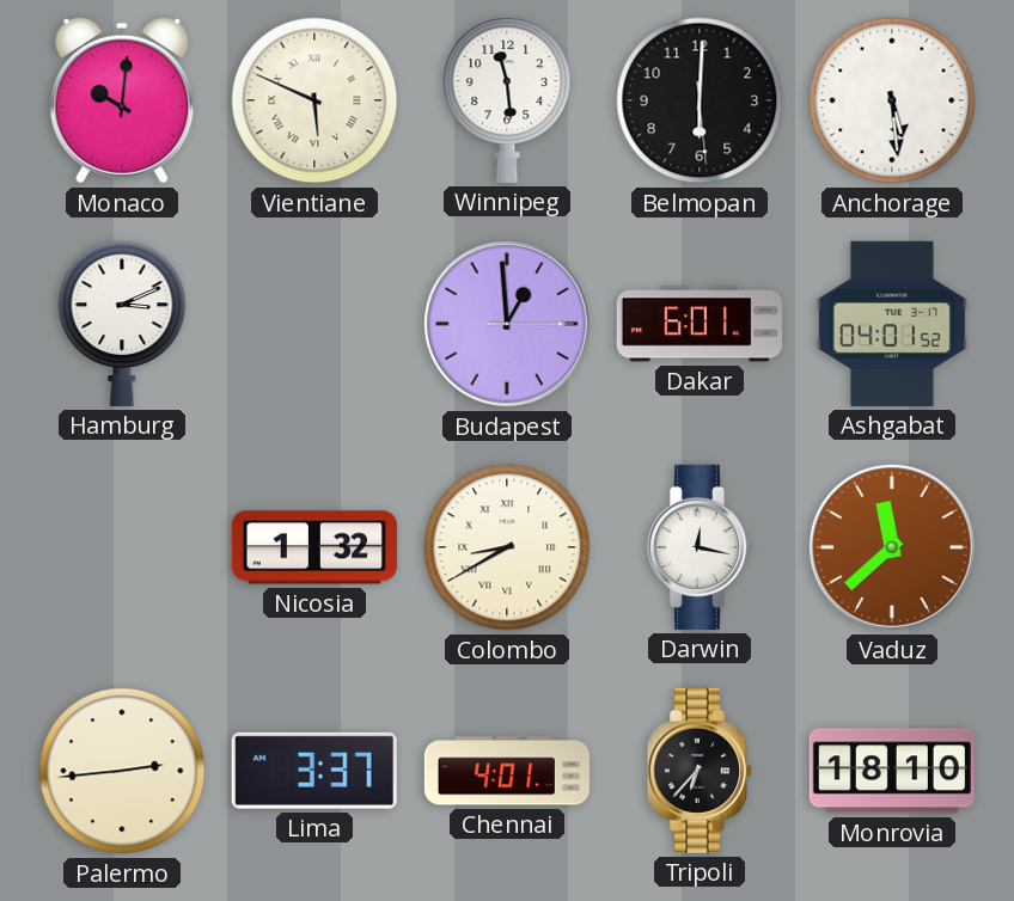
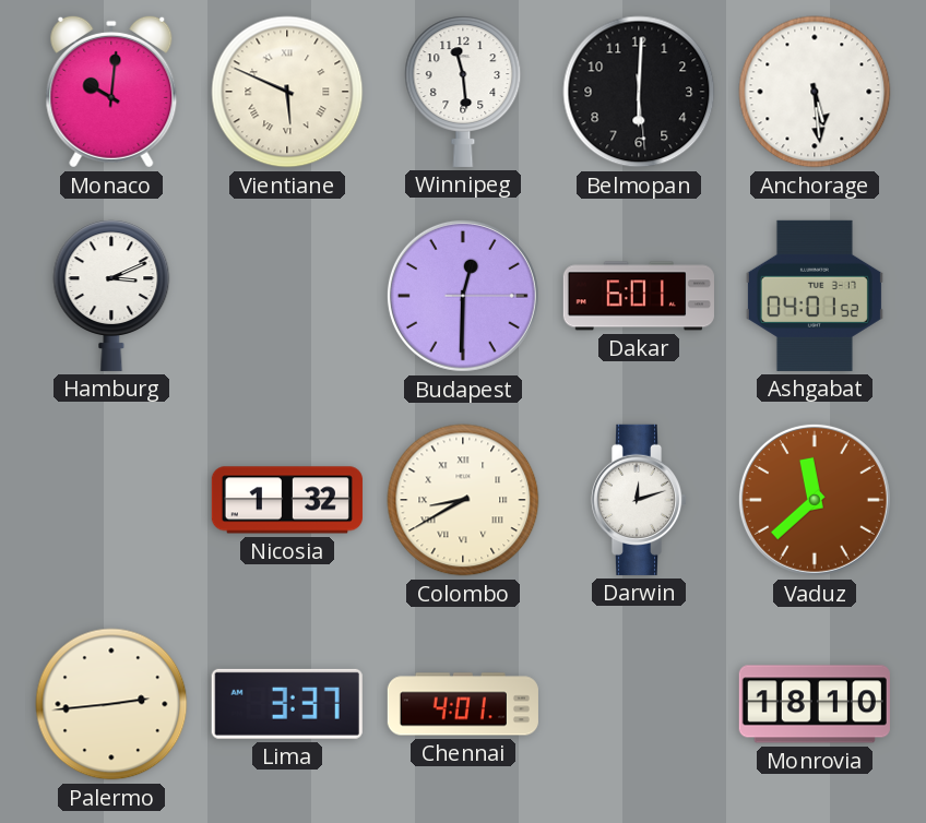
Budapest: 12:59 -> 12:30 (463, 296)
Darwin: 12:17 -> 12:12 (639, 500)
Tripoli: 6:37 -> none (700, 771)
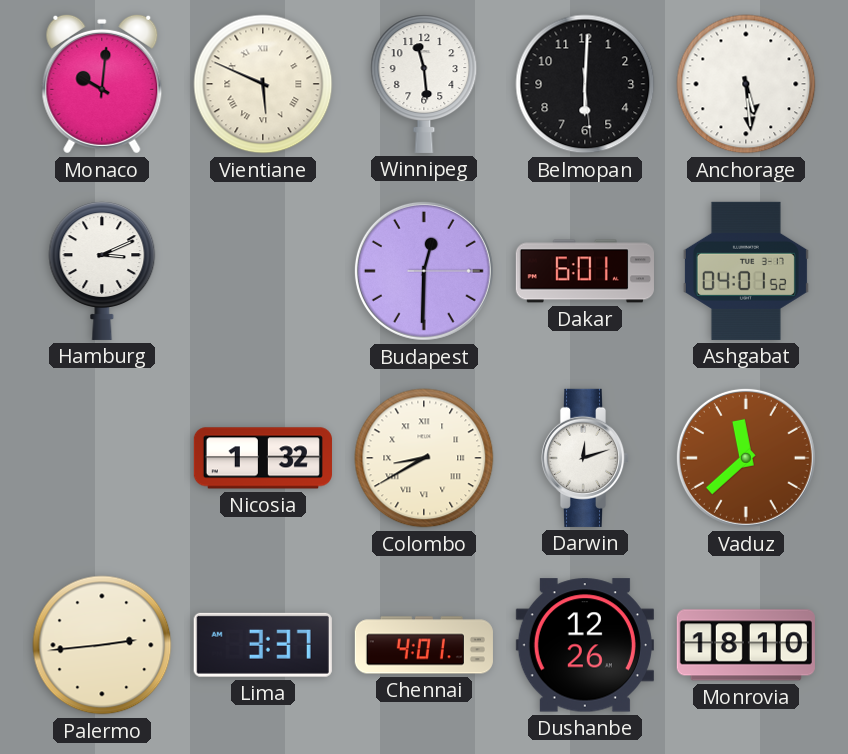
Dushanbe: none -> 12:26 (585, 645)
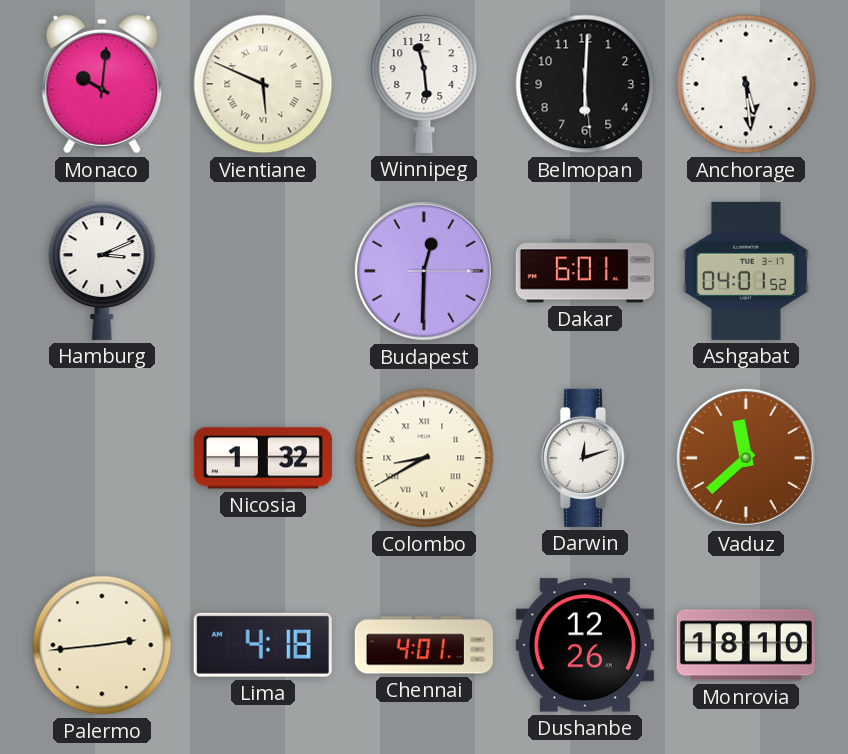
Lima: 3:37 -> 4:18 (263, 645)
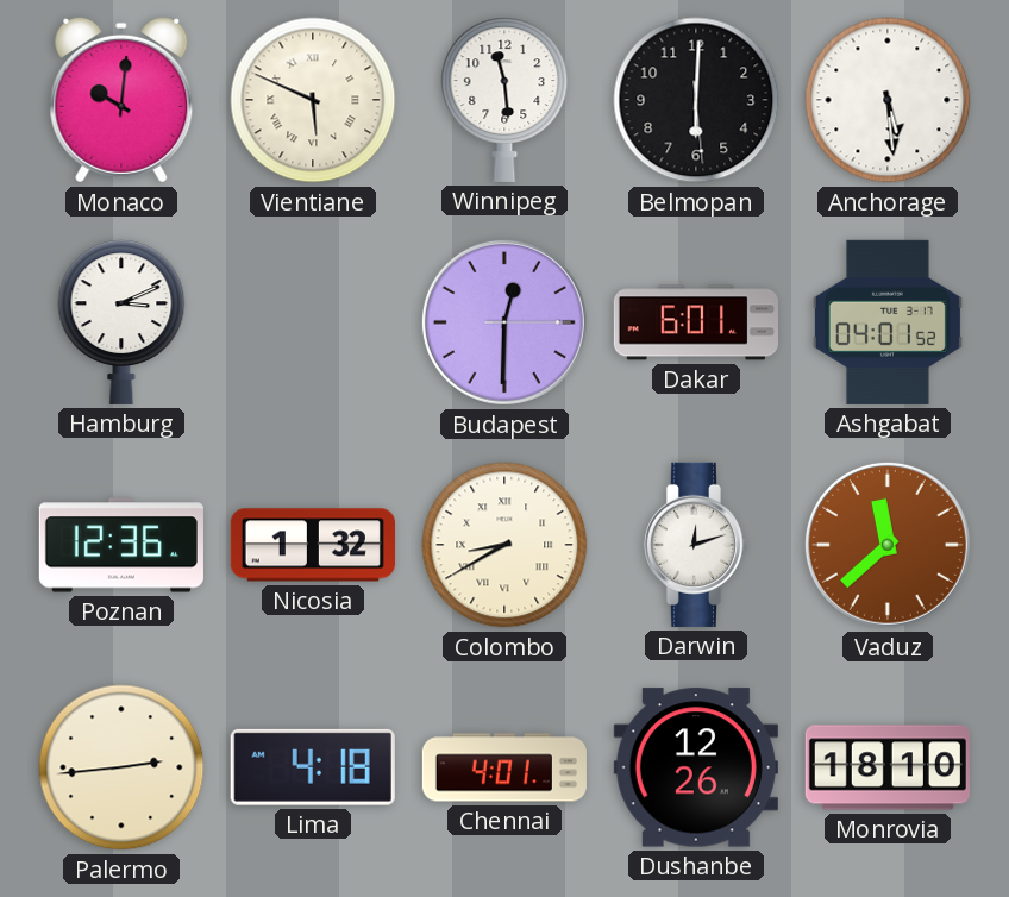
Poznan: none -> 12:36 (121, 545)
